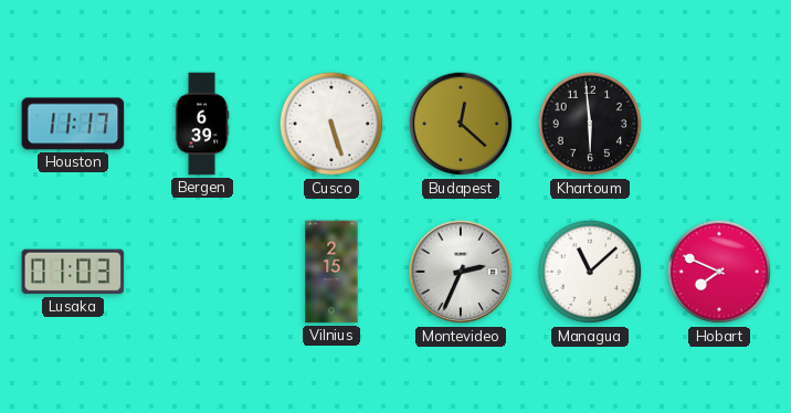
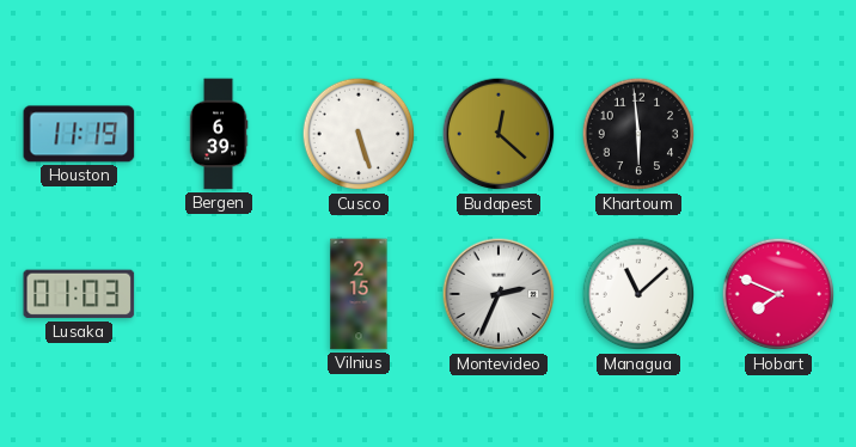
Houston: 11:17 -> 11:19 (79, 134)
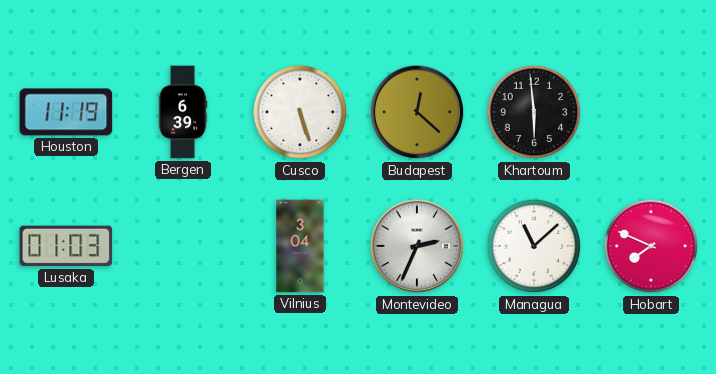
Vilnius: 2:15 -> 3:04 (300, 246)
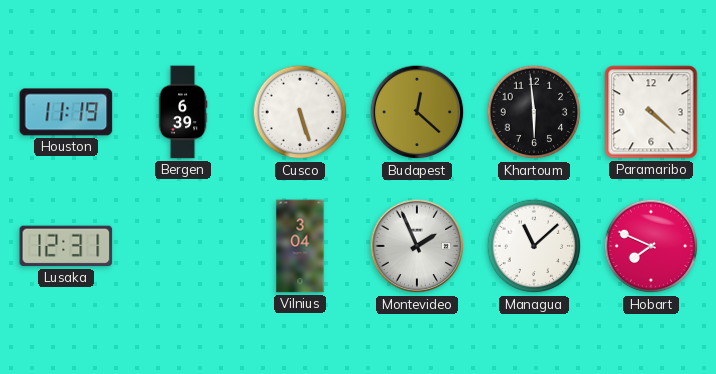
Paramaribo: none -> 4:22 (651, 112)
Lusaka: 01:03 -> 12:31 (66, 246)
Montevideo: 2:34 -> 1:56 (417, 246)
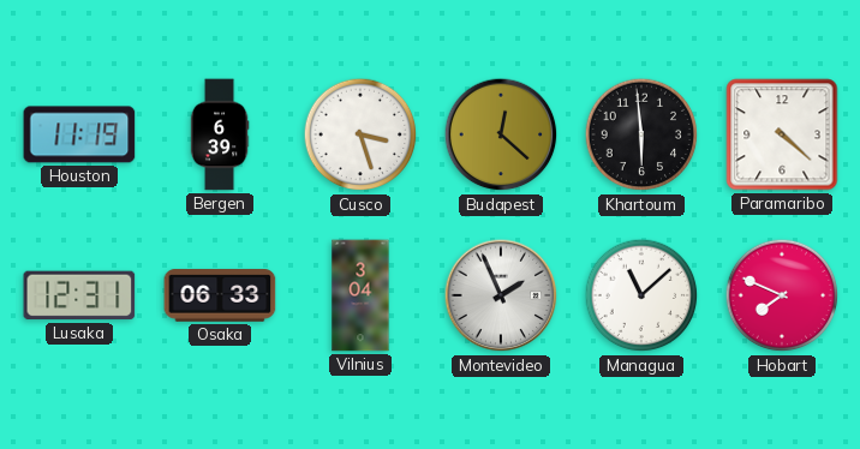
Cusco: 5:27 -> 3:27 (360, 134)
Osaka: none -> 06:33 (220, 295)
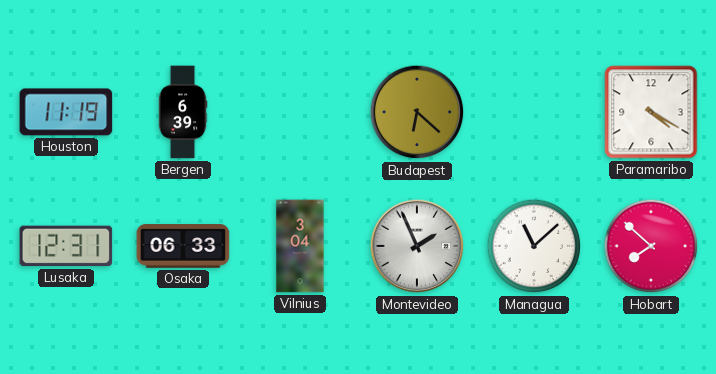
Cusco: 3:27 -> none (360, 134)
Budapest: 12:22 -> 6:22 (417, 112)
Khartoum: 5:59 -> none (641, 134)
Paramaribo: 4:22 -> 4:20 (651, 112)
Hobart: 7:49 -> 7:52 (651, 246)
